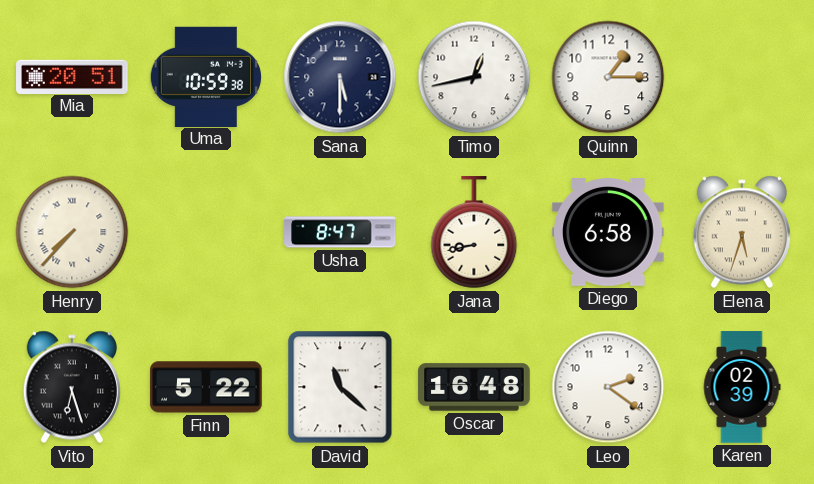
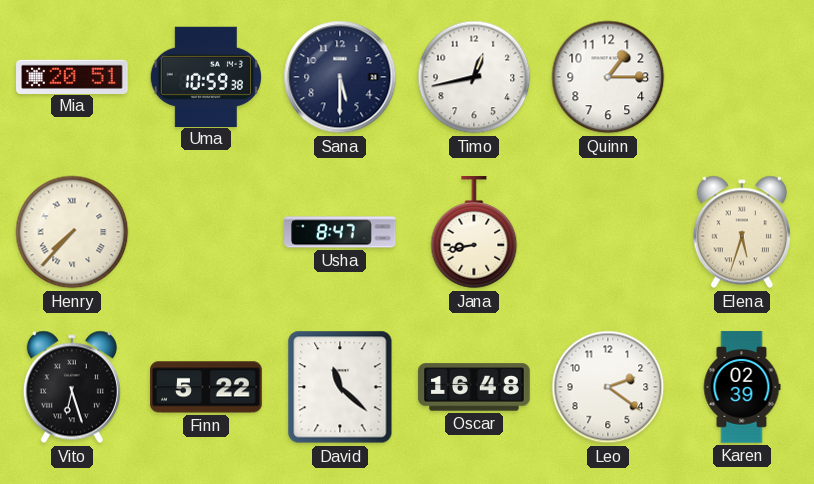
Diego: 6:58 -> none (608, 233)
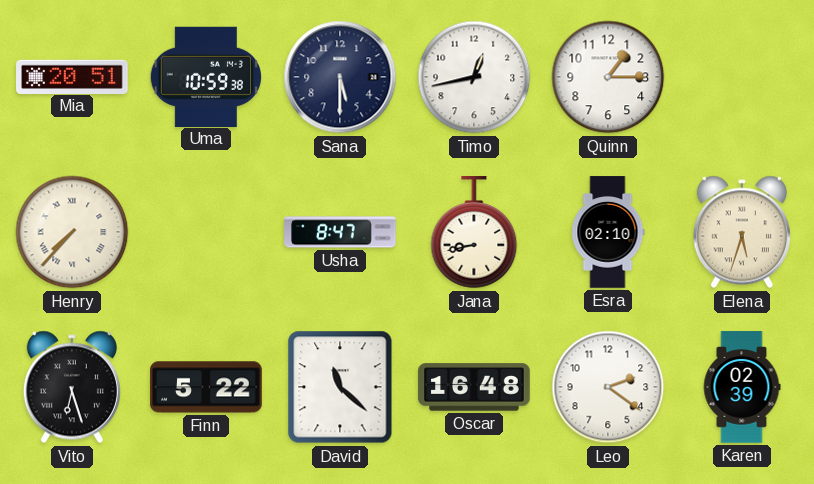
Esra: none -> 02:10 (608, 232)
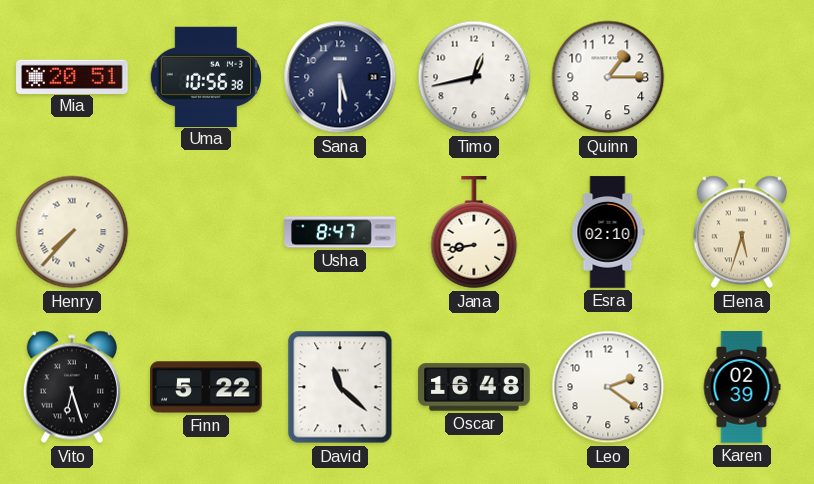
Uma: 10:59 -> 10:56 (205, 76)
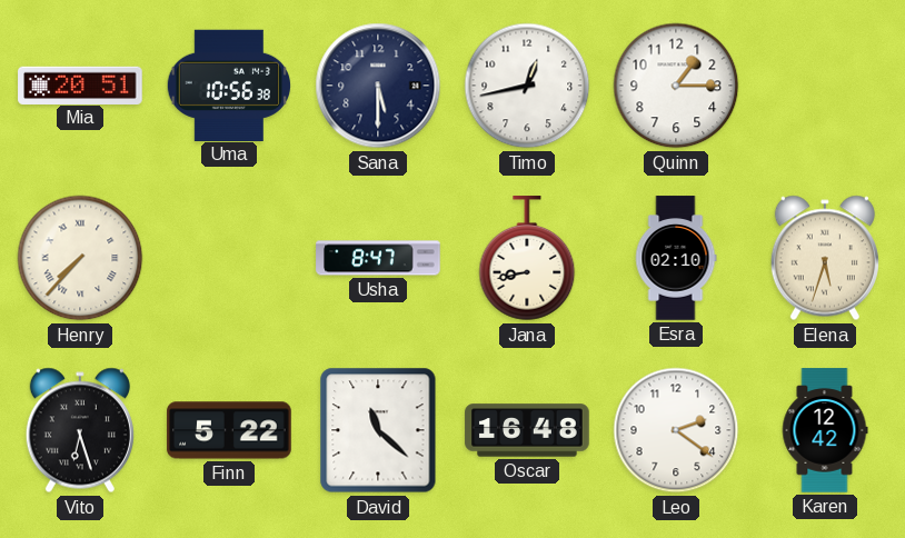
Karen: 02:39 -> 12:42 (825, 430)
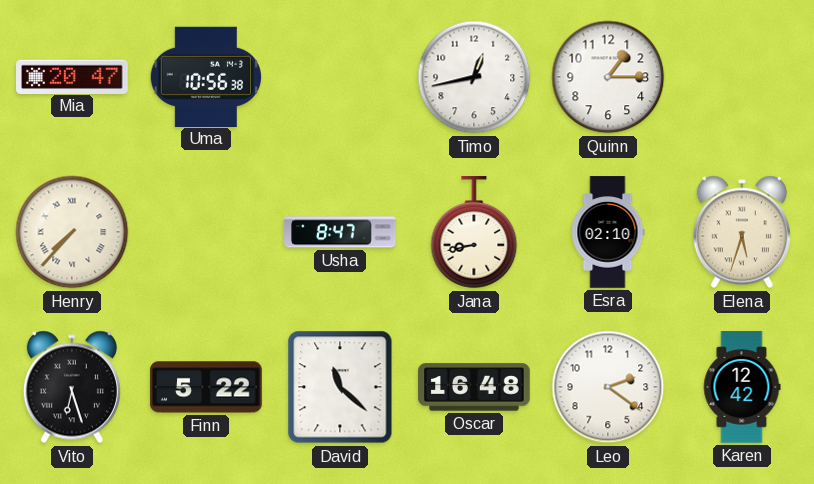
Mia: 20:51 -> 20:47 (72, 76)
Sana: 5:30 -> none (378, 86)
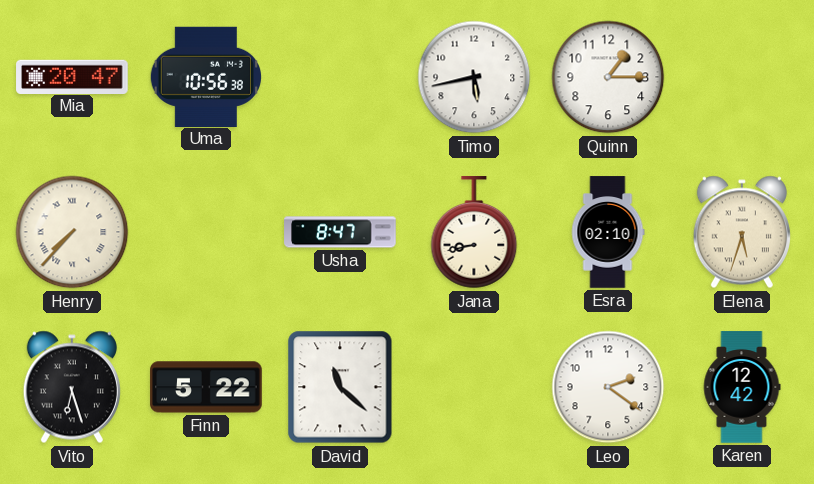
Timo: 12:43 -> 5:43 (474, 77)
Oscar: 16:48 -> none (474, 387)
